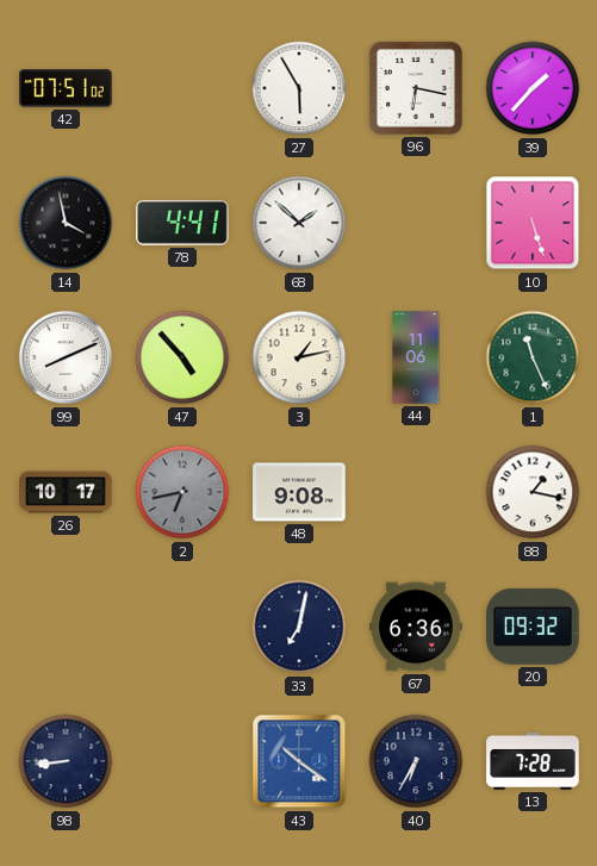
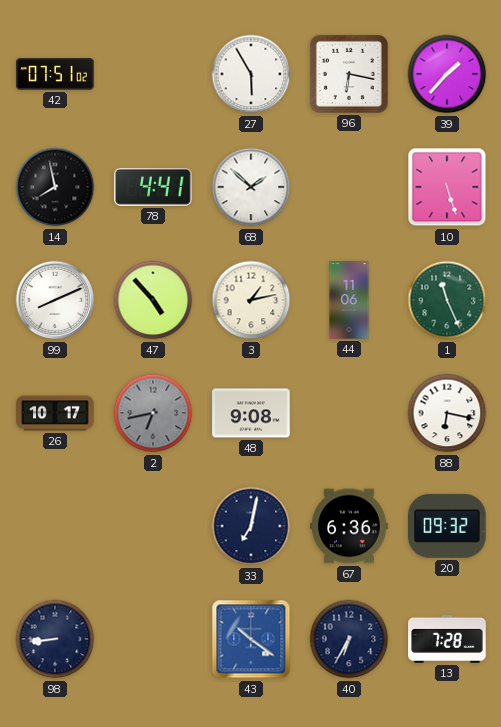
14: 3:58 -> 7:58 (55, 187)
88: 1:17 -> 6:17 (447, 413)
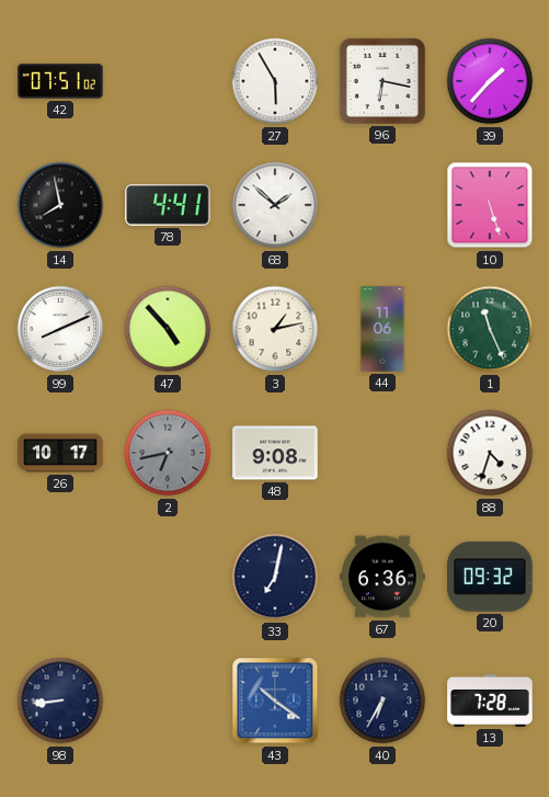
88: 6:17 -> 4:33 (490, 453)
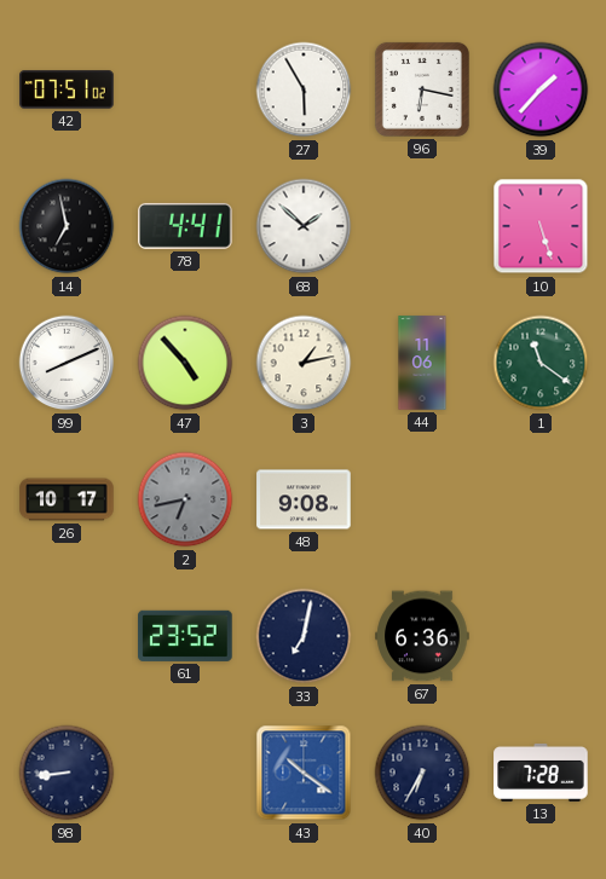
14: 7:58 -> 6:58 (67, 226)
1: 11:26 -> 11:21 (541, 363)
88: 4:33 -> none (490, 453)
61: none -> 23:52 (185, 636)
20: 09:32 -> none (490, 577)
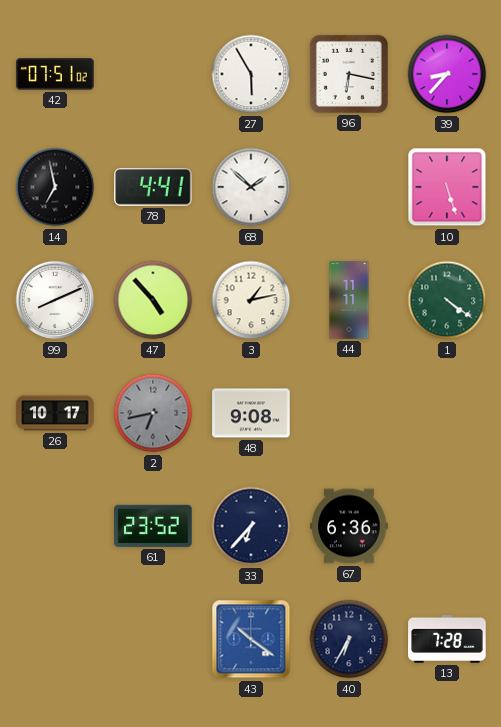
39: 1:37 -> 8:37 (447, 74)
44: 11:06 -> 11:11 (349, 300)
1: 11:21 -> 4:21 (447, 300)
33: 7:02 -> 6:37 (251, 526)
98: 8:44 -> none (67, 773)
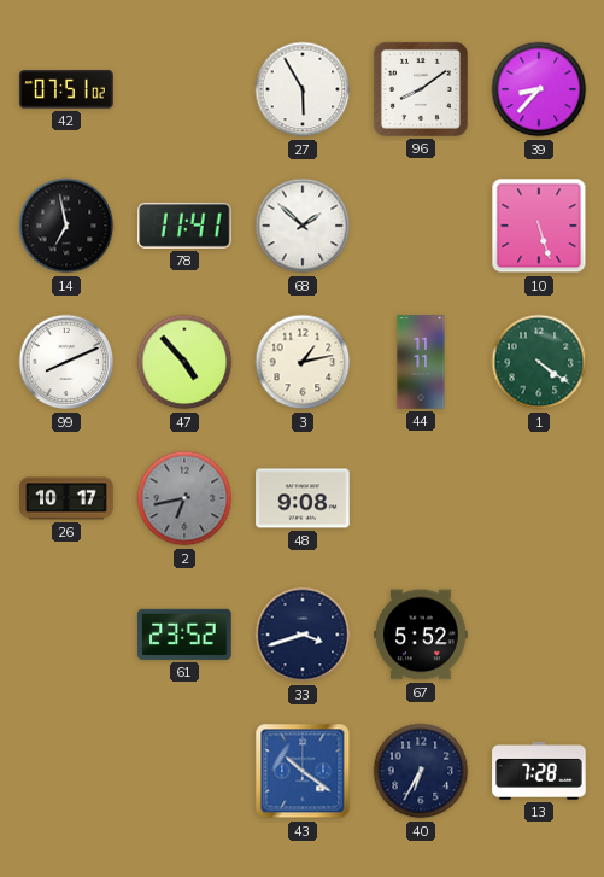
96: 6:17 -> 8:09 (421, 89)
78: 4:41 -> 11:41 (184, 226)
33: 6:37 -> 3:42 (303, 635)
67: 6:36 -> 5:52 (421, 635)
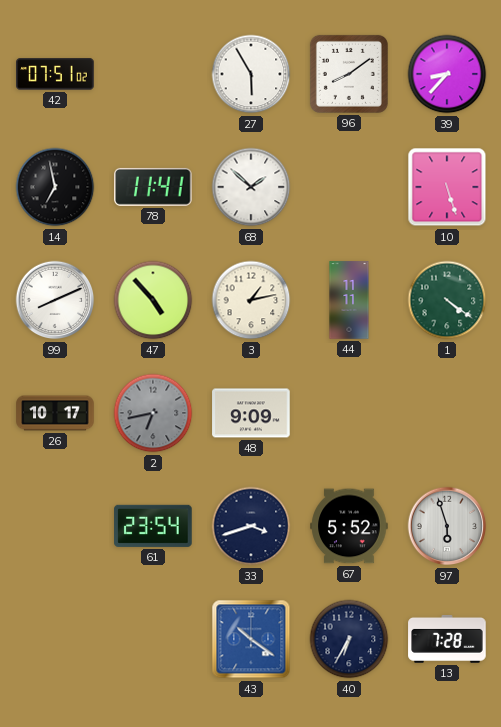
48: 9:08 -> 9:09 (251, 413)
61: 23:52 -> 23:54 (153, 526)
97: none -> 5:57 (447, 526)
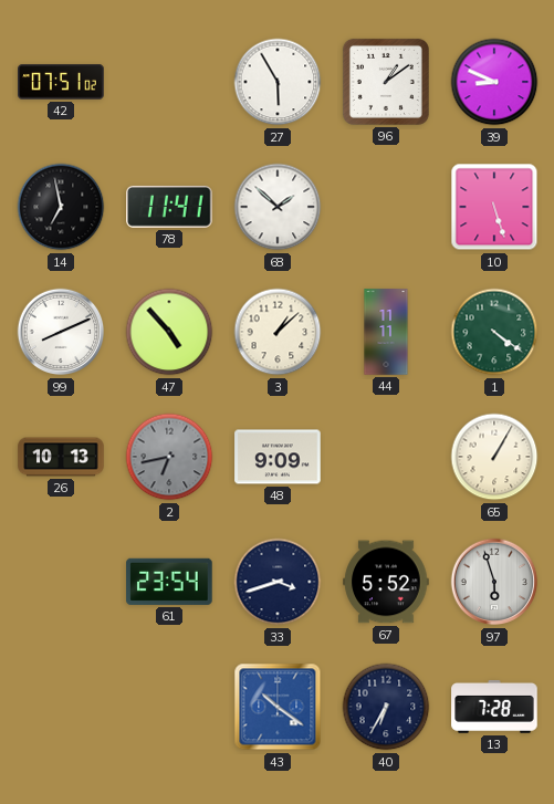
96: 8:09 -> 1:09 (386, 82)
39: 8:37 -> 8:49 (494, 82)
3: 1:13 -> 1:08 (278, 332)
26: 10:17 -> 10:13 (61, 457)
65: none -> 1:05 (494, 457)
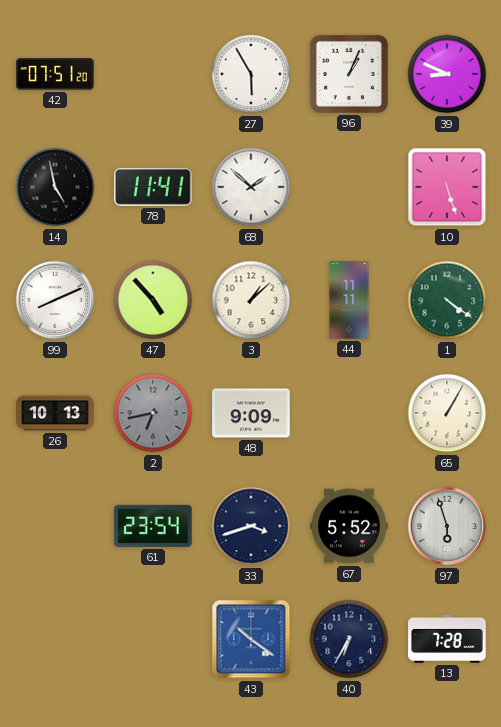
42: 07:51:02 -> 07:51:20 (55, 74)
96: 1:09 -> 1:04 (349, 74)
14: 6:58 -> 4:58 (55, 187)
